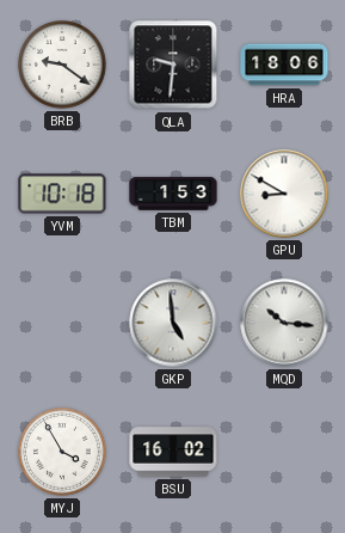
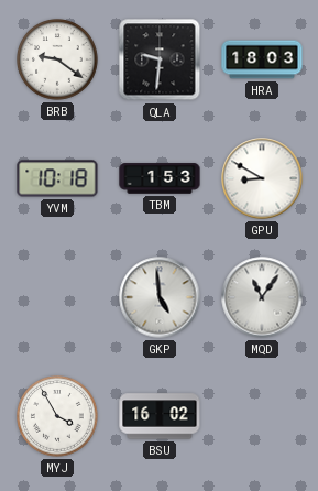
HRA: 18:06 -> 18:03 (262, 59)
MQD: 10:16 -> 11:06 (262, 297)
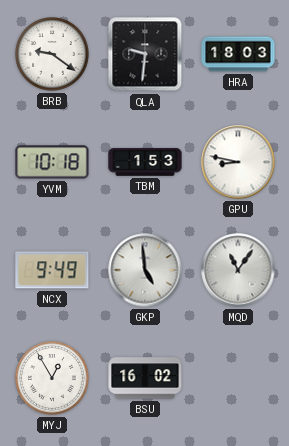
GPU: 8:50 -> 8:47 (238, 162)
NCX: none -> 9:49 (52, 270)
MYJ: 3:55 -> 12:55 (53, 379)
